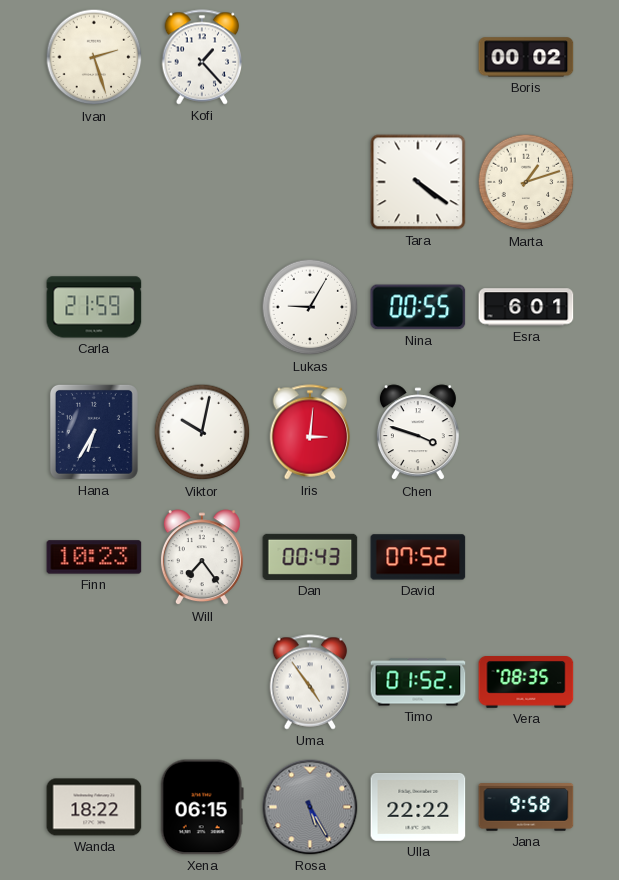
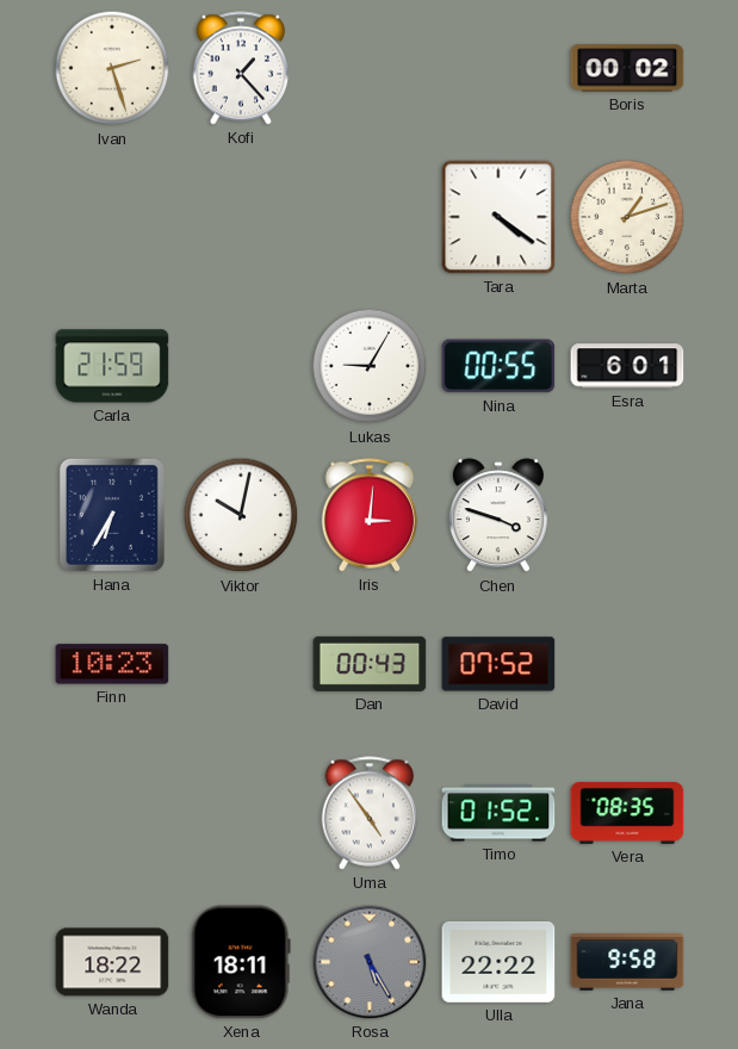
Will: 7:24 -> none (202, 558)
Xena: 06:15 -> 18:11 (241, 962)
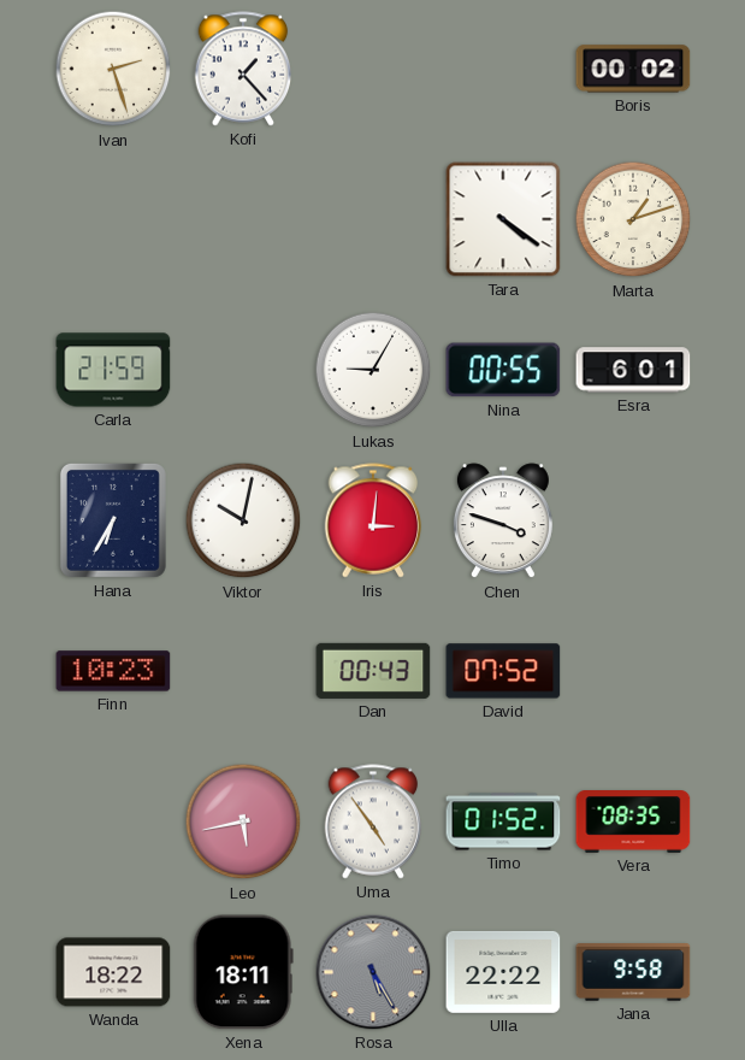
Leo: none -> 5:43 (243, 821)
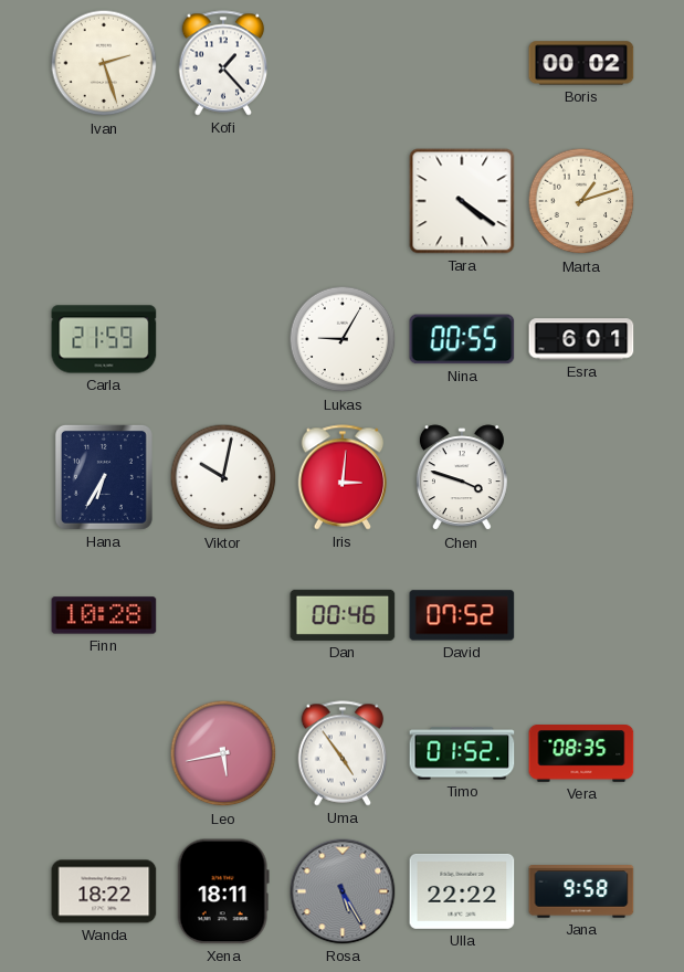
Finn: 10:23 -> 10:28 (104, 615)
Dan: 00:43 -> 00:46 (343, 615)
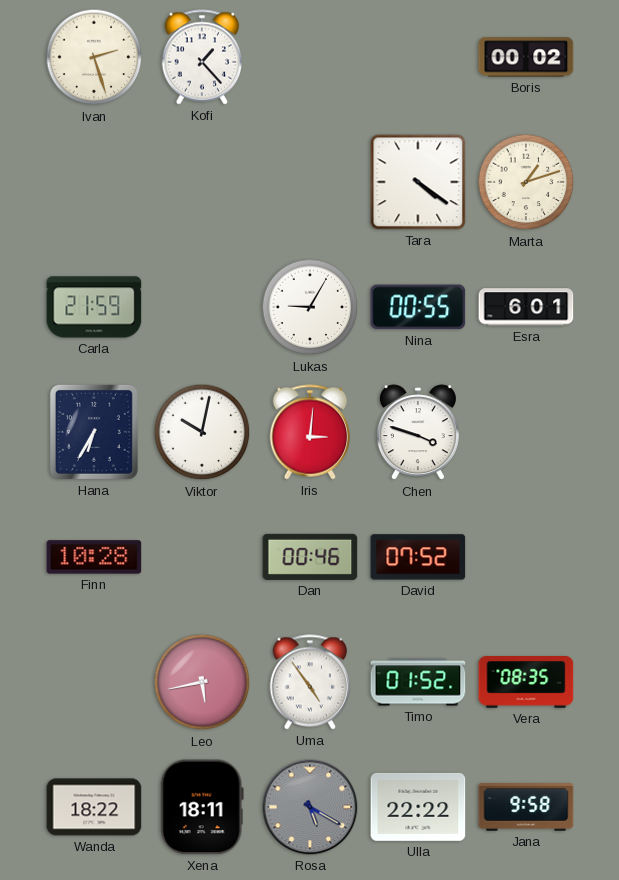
Rosa: 5:25 -> 5:20 (310, 807)
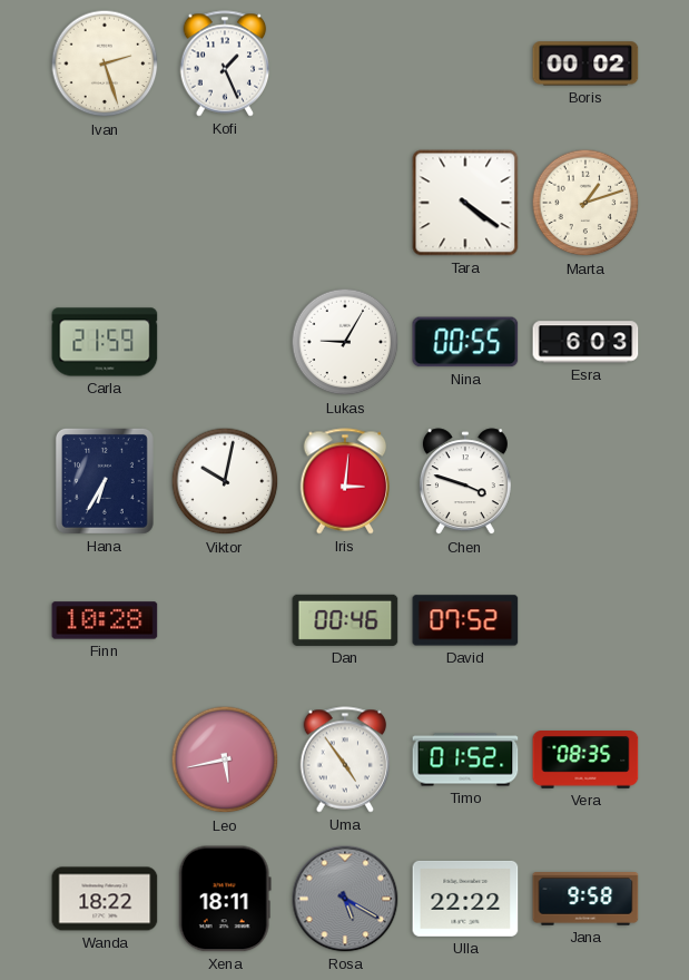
Kofi: 1:23 -> 1:26 (225, 63)
Esra: 6:01 -> 6:03 (585, 342)
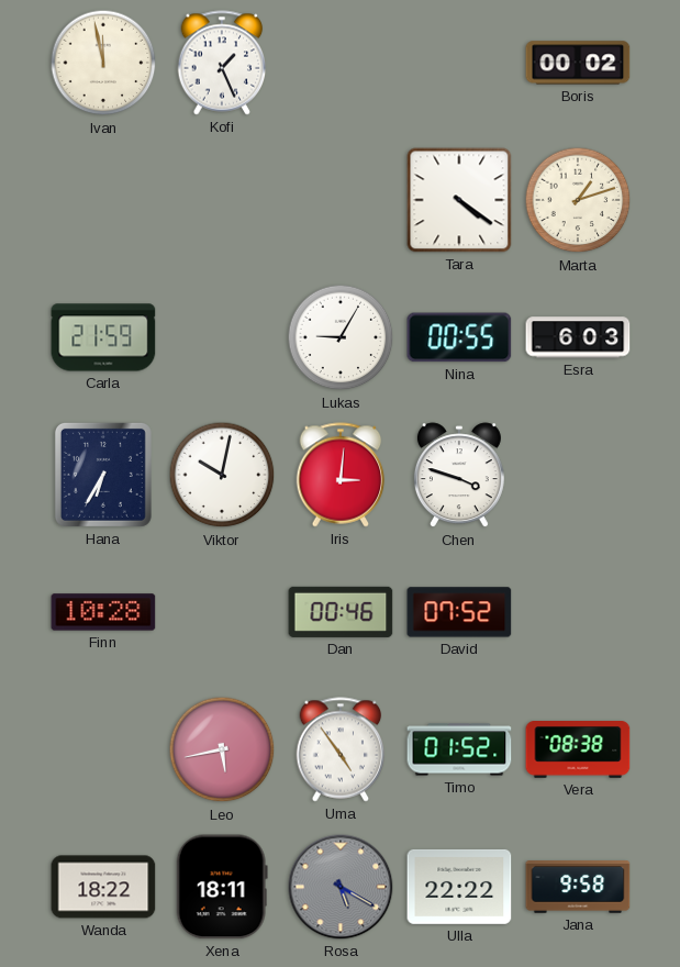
Ivan: 2:27 -> 11:58 (103, 63)
Vera: 08:35 -> 08:38 (578, 751)
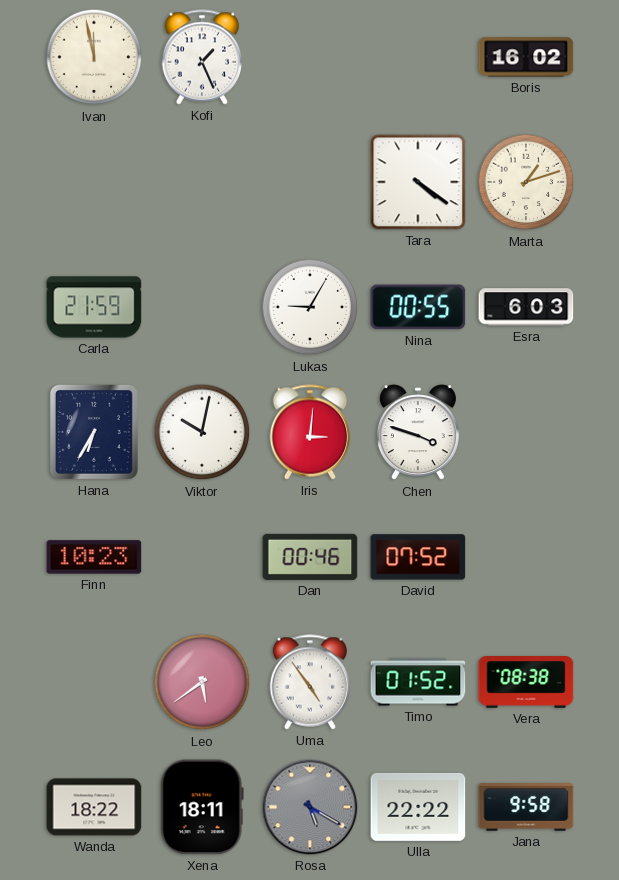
Boris: 00:02 -> 16:02 (526, 57)
Finn: 10:28 -> 10:23 (94, 557)
Leo: 5:43 -> 5:39 (202, 682)
